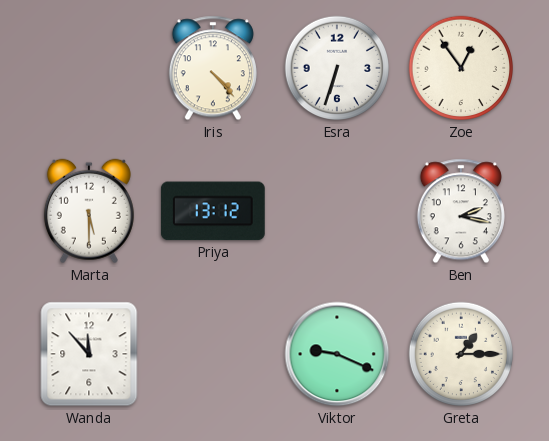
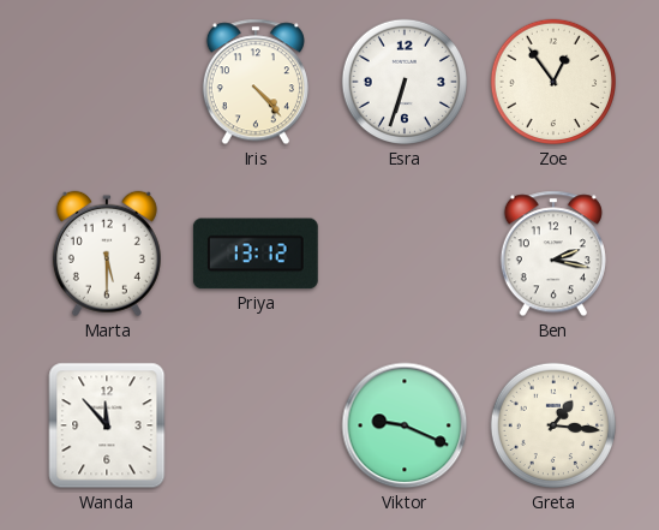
Greta: 1:15 -> 1:16 (553, 425)
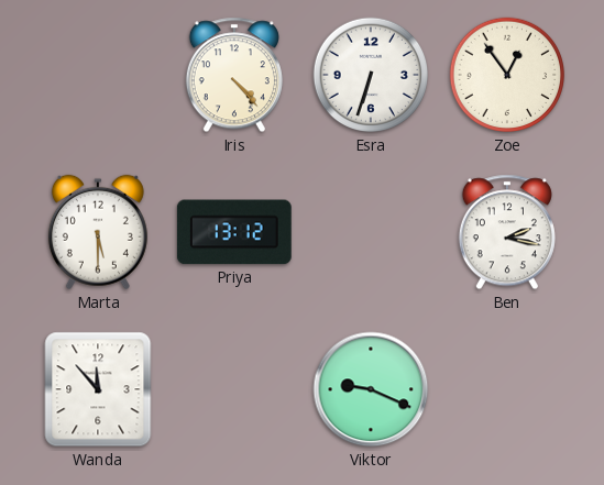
Greta: 1:16 -> none (553, 425)
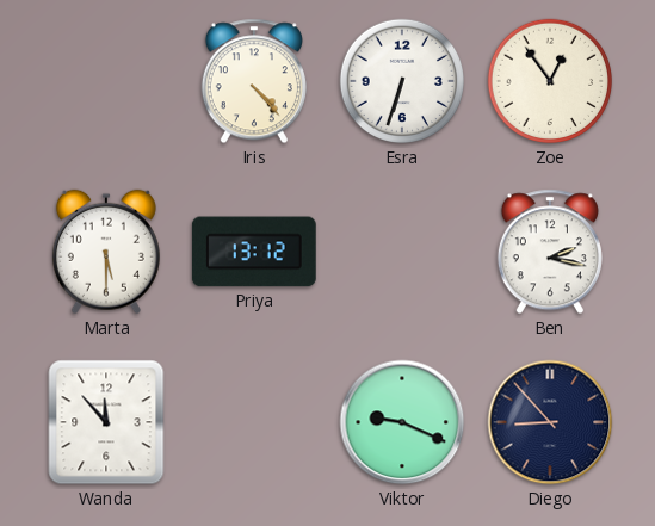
Diego: none -> 8:53 (550, 422)
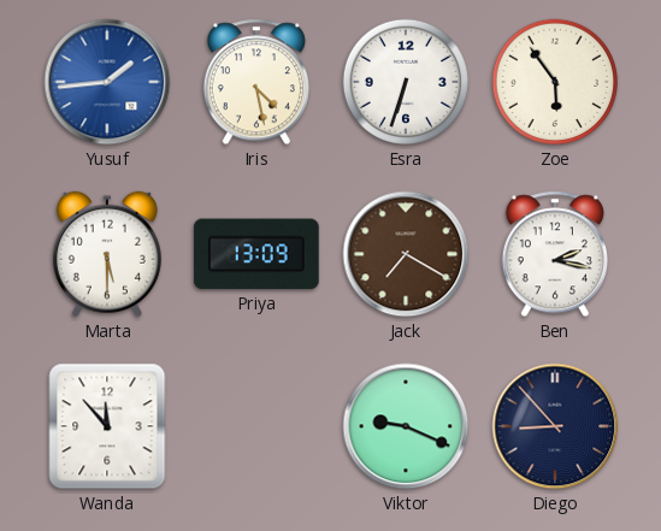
Yusuf: none -> 1:44 (107, 82)
Iris: 4:23 -> 4:28 (256, 82)
Zoe: 12:54 -> 5:54 (555, 82)
Priya: 13:12 -> 13:09 (256, 254)
Jack: none -> 7:20 (406, 254)
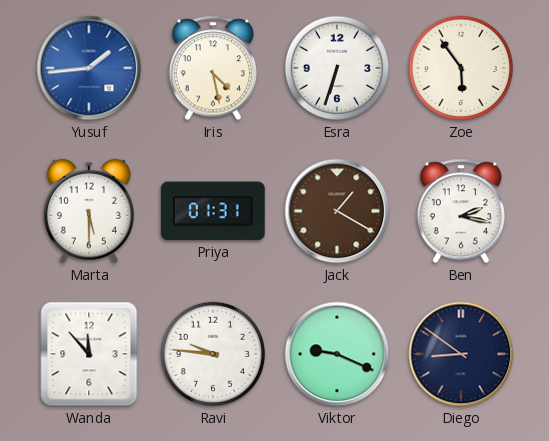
Priya: 13:09 -> 01:31 (213, 211)
Jack: 7:20 -> 1:20 (337, 211)
Ravi: none -> 9:46 (213, 354)
Diego: 8:53 -> 8:51 (461, 354)
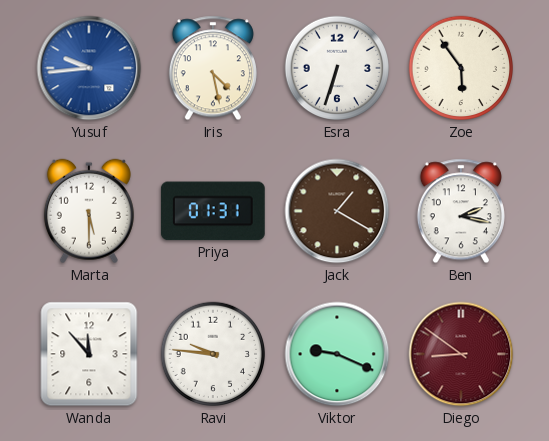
Yusuf: 1:44 -> 9:44 (89, 68)
Diego dial: navy -> burgundy (461, 354)
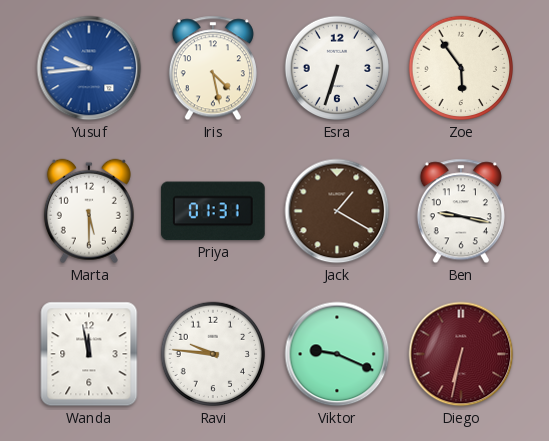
Ben: 2:17 -> 9:17 (461, 211)
Wanda: 11:53 -> 11:58 (89, 354)
Diego: 8:51 -> 6:32 (461, 354)
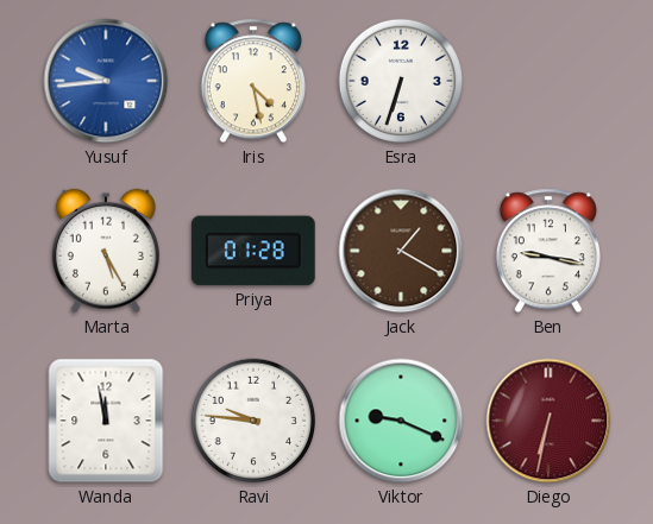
Zoe: 5:54 -> none (461, 68)
Marta: 5:30 -> 5:25 (106, 251)
Priya: 01:31 -> 01:28 (253, 251)
